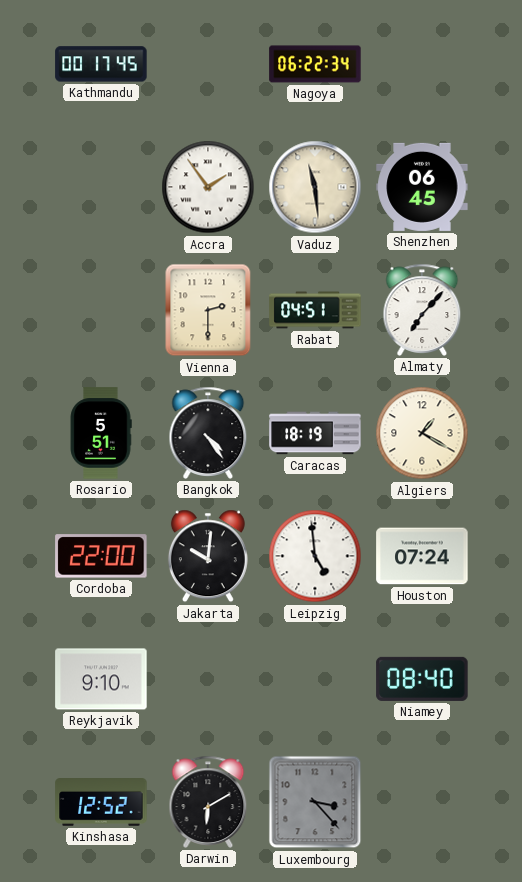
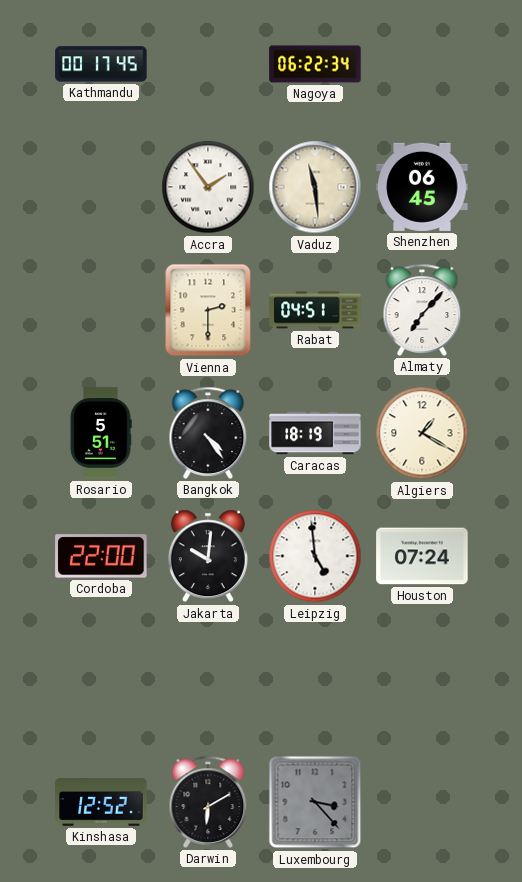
Reykjavik: 9:10 -> none (101, 679)
Niamey: 08:40 -> none (422, 679)
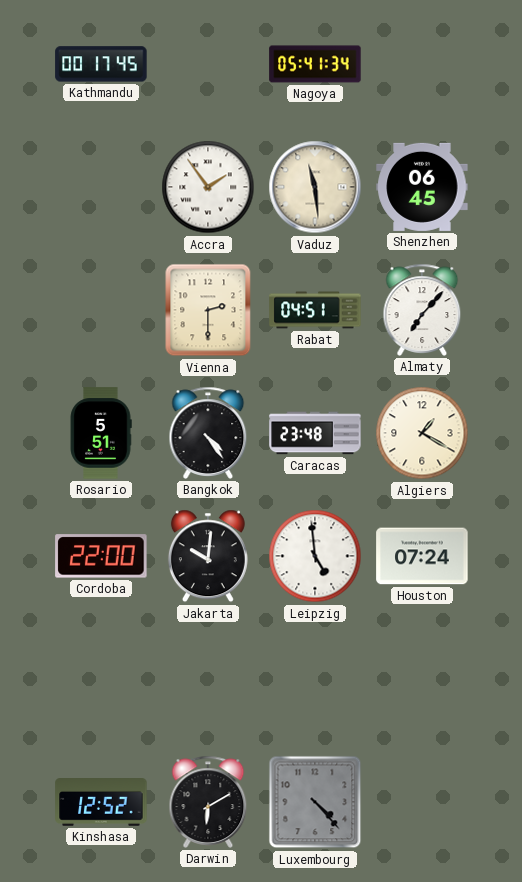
Nagoya: 06:22 -> 05:41 (315, 64)
Caracas: 18:19 -> 23:48 (315, 433)
Luxembourg: 3:23 -> 4:23 (315, 802)
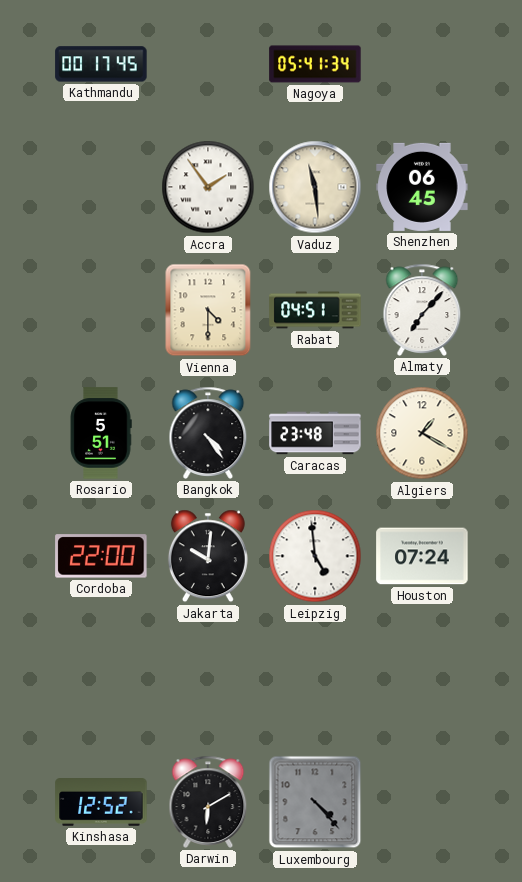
Vienna: 2:30 -> 4:30 (208, 310)
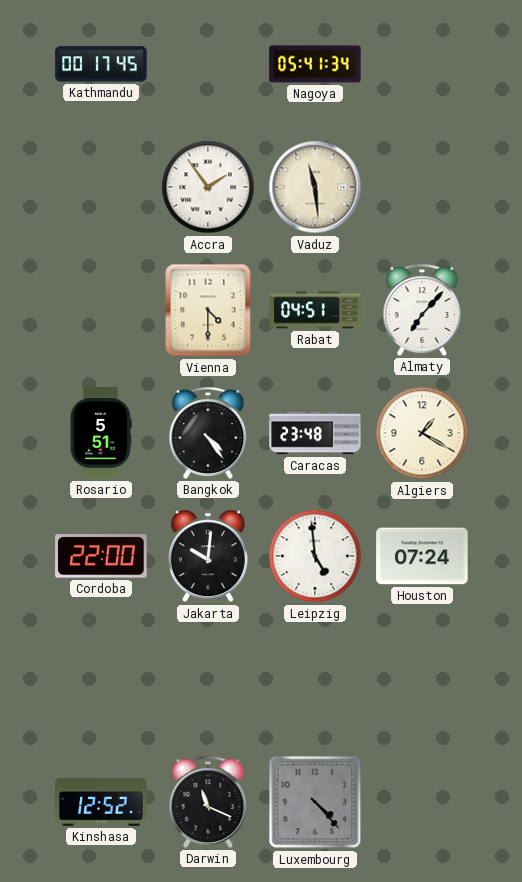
Shenzhen: 06:45 -> none (422, 187)
Darwin: 6:10 -> 11:19 (208, 802)
